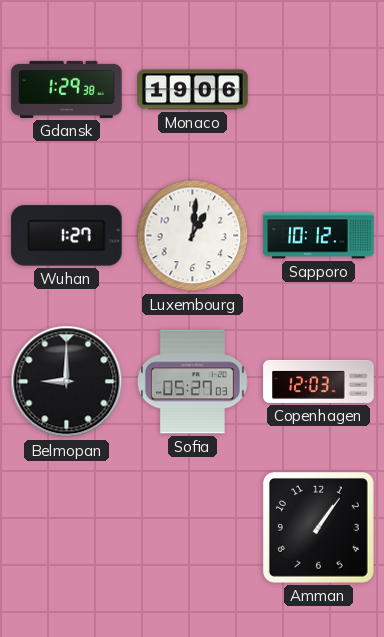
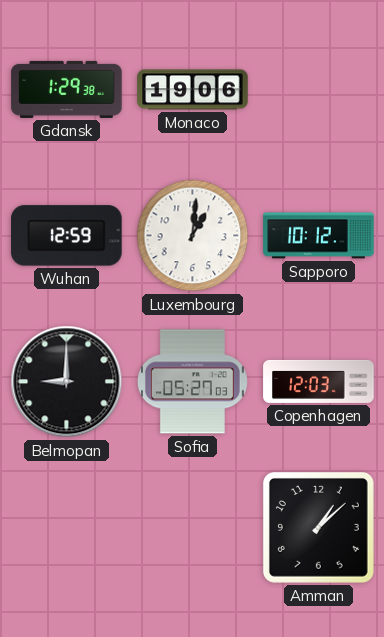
Wuhan: 1:27 -> 12:59 (67, 236)
Amman: 1:06 -> 1:08 (318, 527)
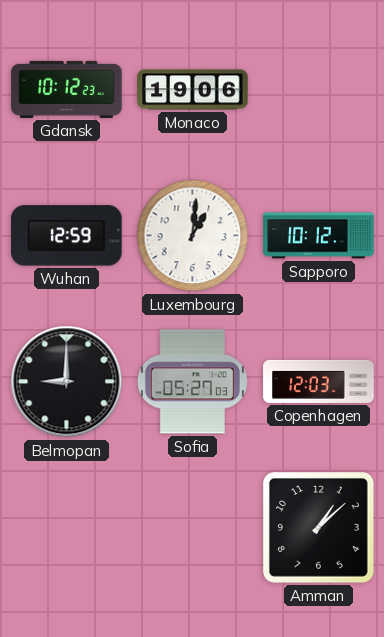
Gdansk: 1:29 -> 10:12 (67, 89)
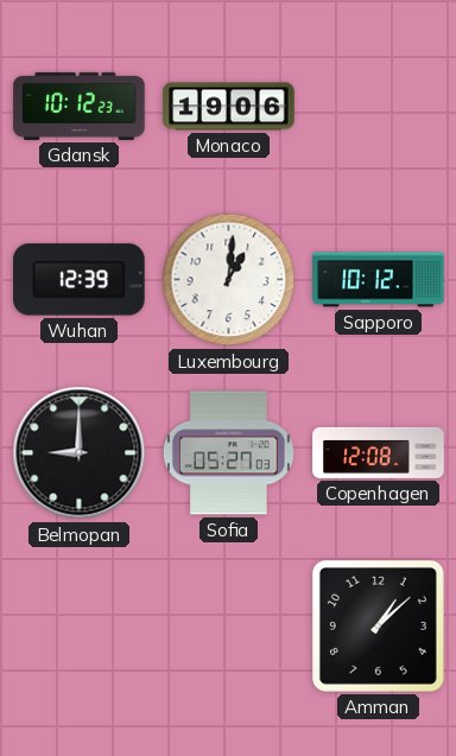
Wuhan: 12:59 -> 12:39 (80, 280)
Copenhagen: 12:03 -> 12:08 (379, 452)
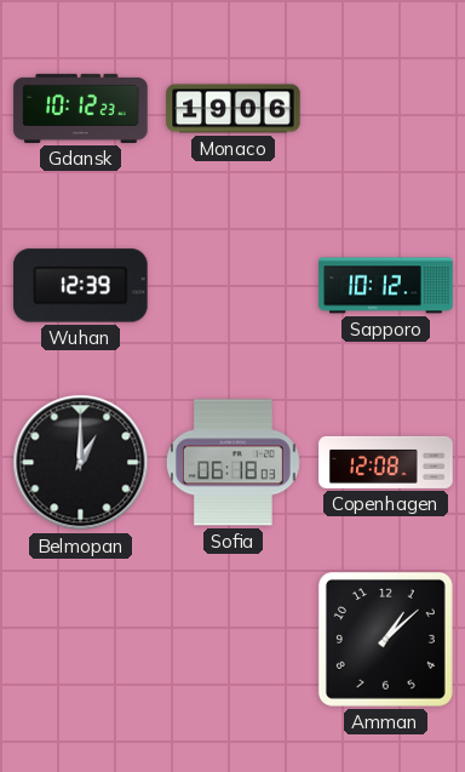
Luxembourg: 1:01 -> none (229, 280)
Belmopan: 9:00 -> 1:00 (81, 463)
Sofia: 05:27 -> 06:18 (232, 463)
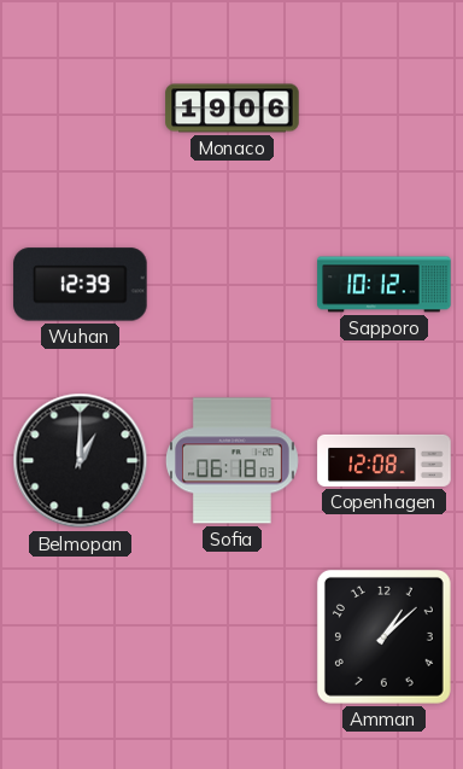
Gdansk: 10:12 -> none (81, 108)
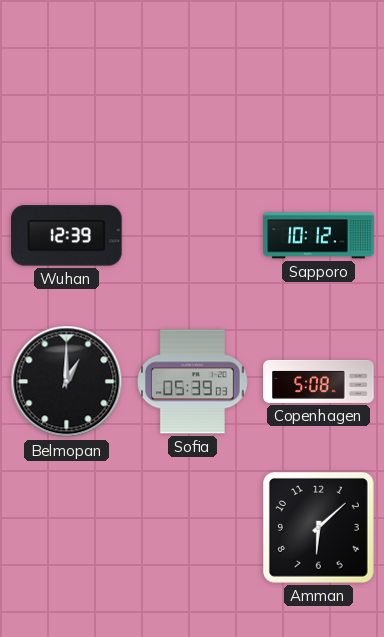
Monaco: 19:06 -> none (233, 109)
Sofia: 06:18 -> 05:39 (192, 382)
Copenhagen: 12:08 -> 5:08 (319, 381)
Amman: 1:08 -> 6:08 (318, 527)
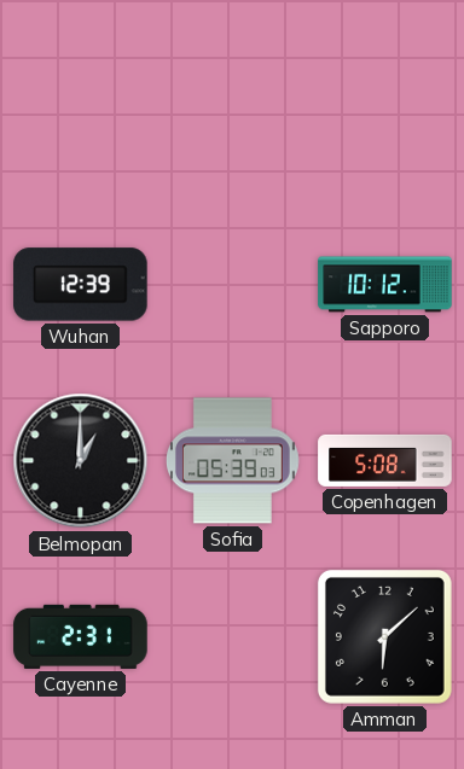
Cayenne: none -> 2:31 (81, 636)
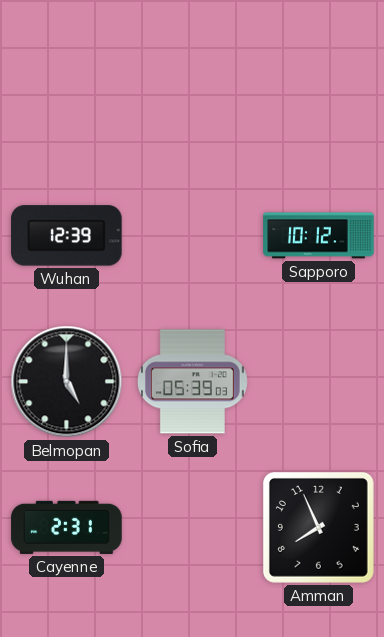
Belmopan: 1:00 -> 5:00 (67, 382)
Copenhagen: 5:08 -> none (385, 460)
Amman: 6:08 -> 7:56 (318, 527)
